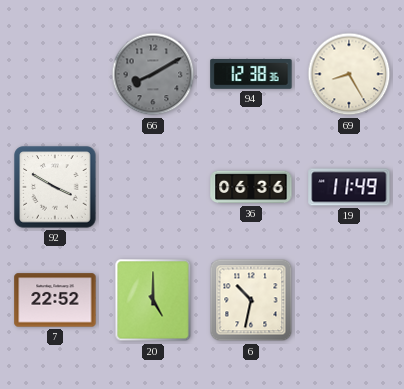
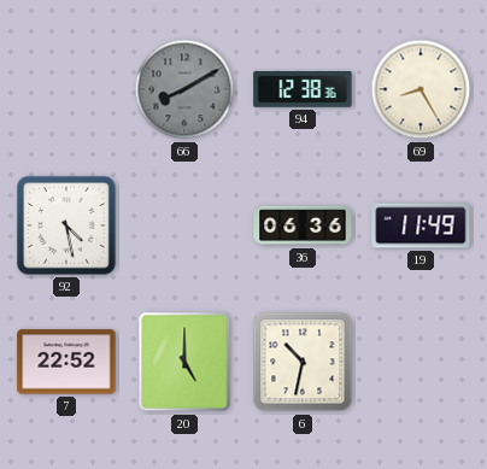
92: 3:50 -> 4:28 (66, 225)
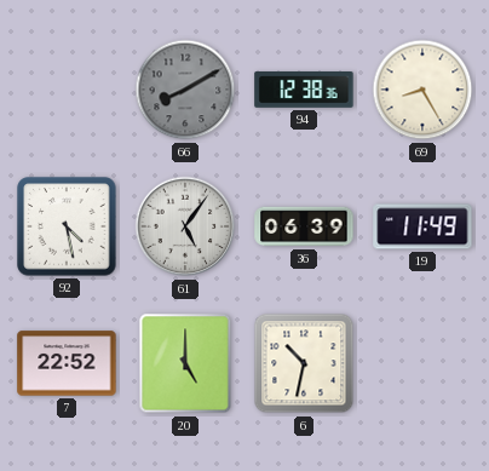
61: none -> 5:06 (185, 226)
36: 06:36 -> 06:39 (304, 226)
